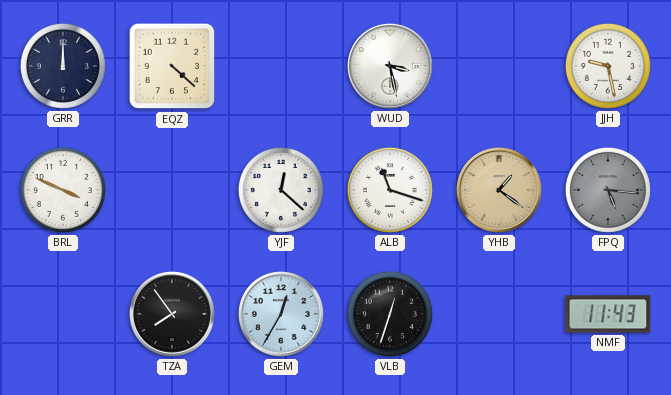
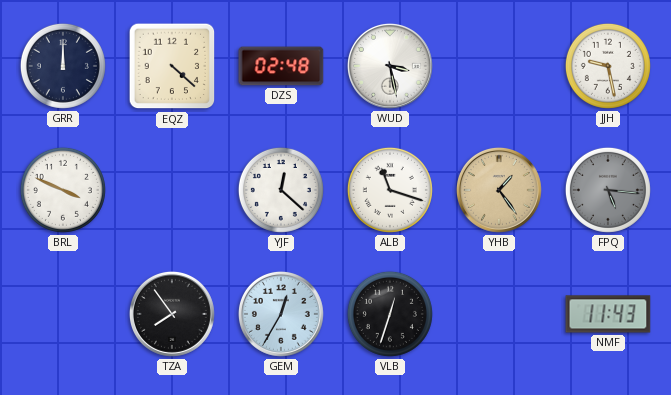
DZS: none -> 02:48 (281, 66)
YHB: 1:21 -> 1:24 (499, 190)
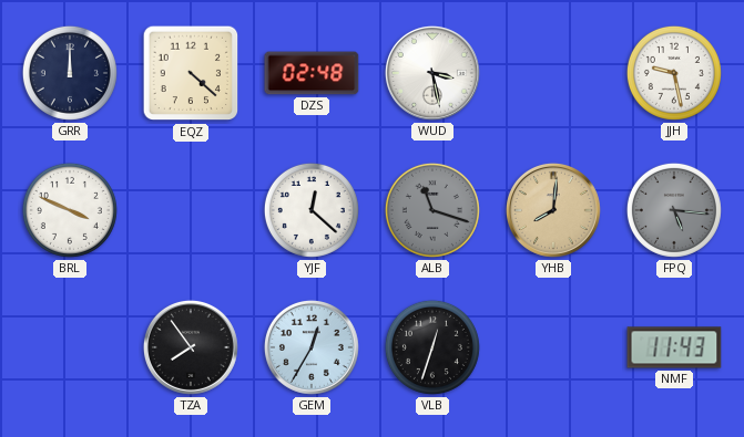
ALB dial: white -> grey (432, 210)
YHB: 1:24 -> 8:01 (553, 210)
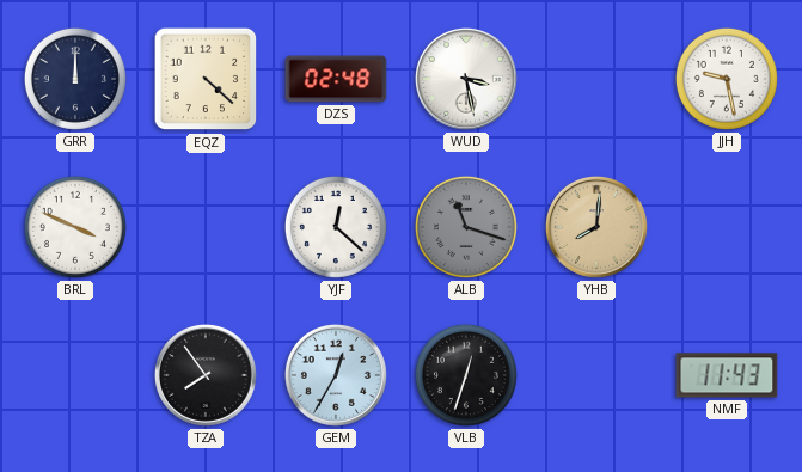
FPQ: 5:16 -> none (674, 210)
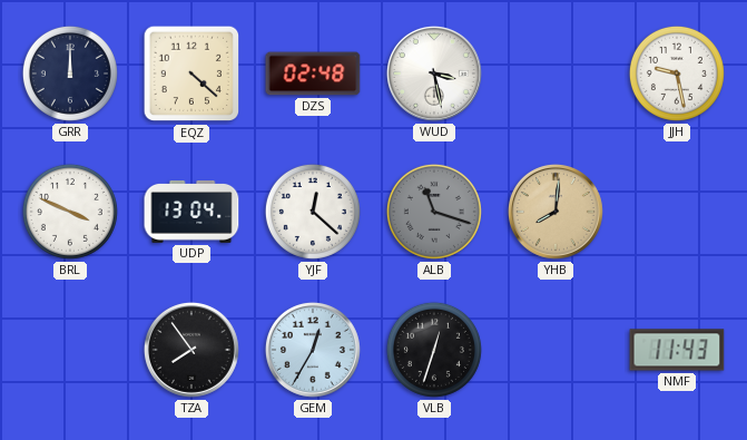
UDP: none -> 13:04 (191, 212)
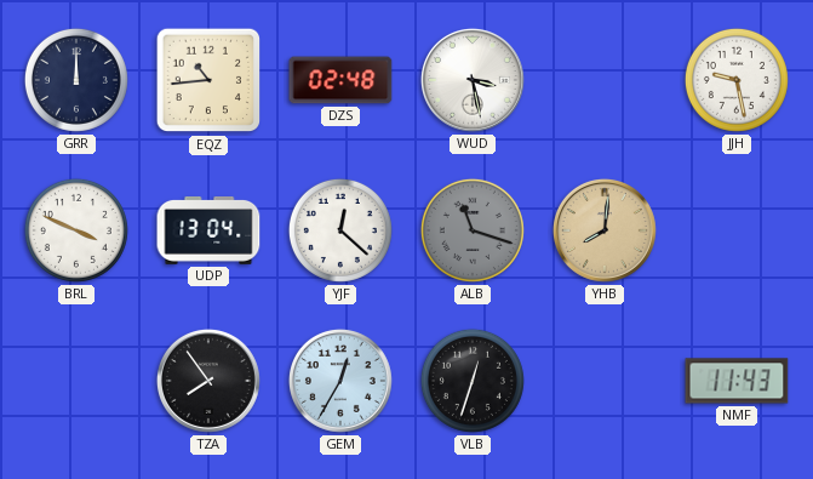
EQZ: 4:22 -> 10:44 (208, 80)
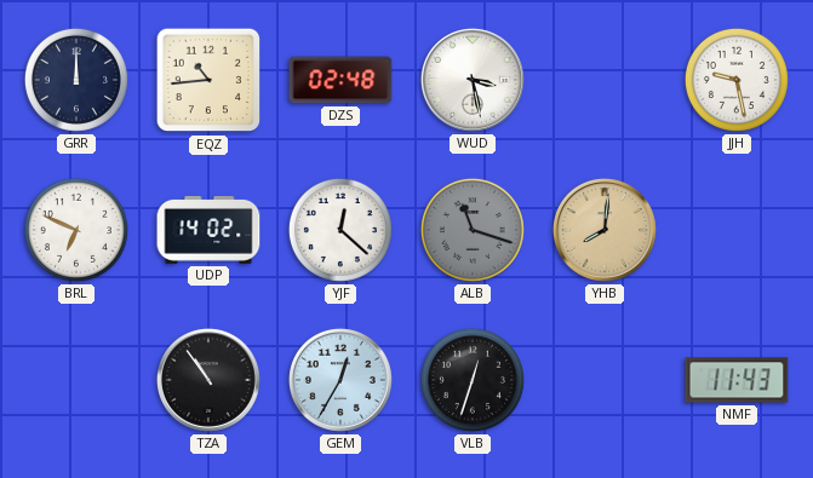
BRL: 3:49 -> 6:49 (76, 230)
UDP: 13:04 -> 14:02 (208, 230)
TZA: 7:54 -> 10:54 (208, 380)
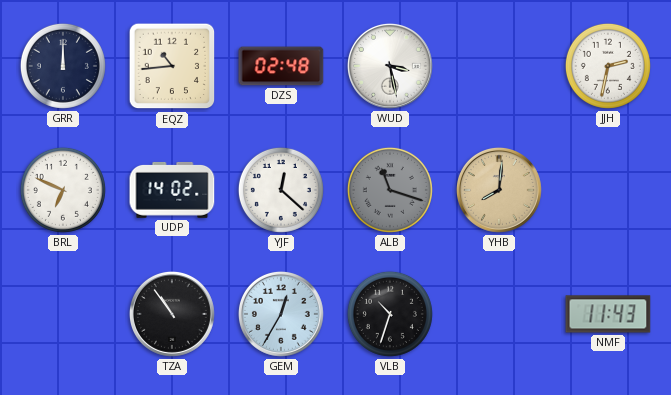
JJH: 9:28 -> 2:32 (608, 66)
VLB: 12:33 -> 10:33 (390, 314)
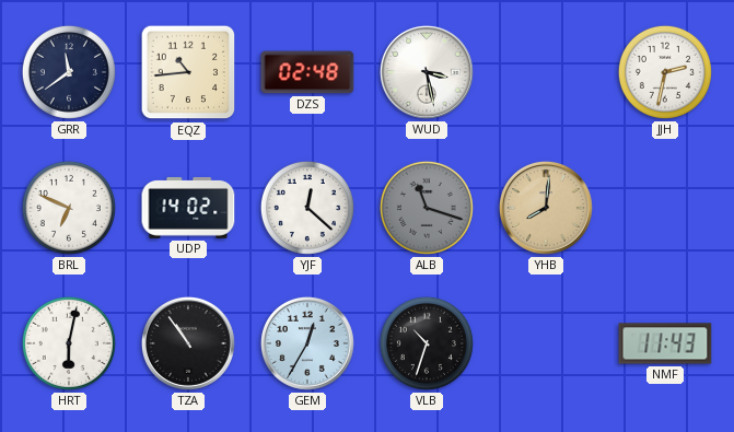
GRR: 12:00 -> 11:39 (69, 72)
HRT: none -> 6:02 (69, 343)
